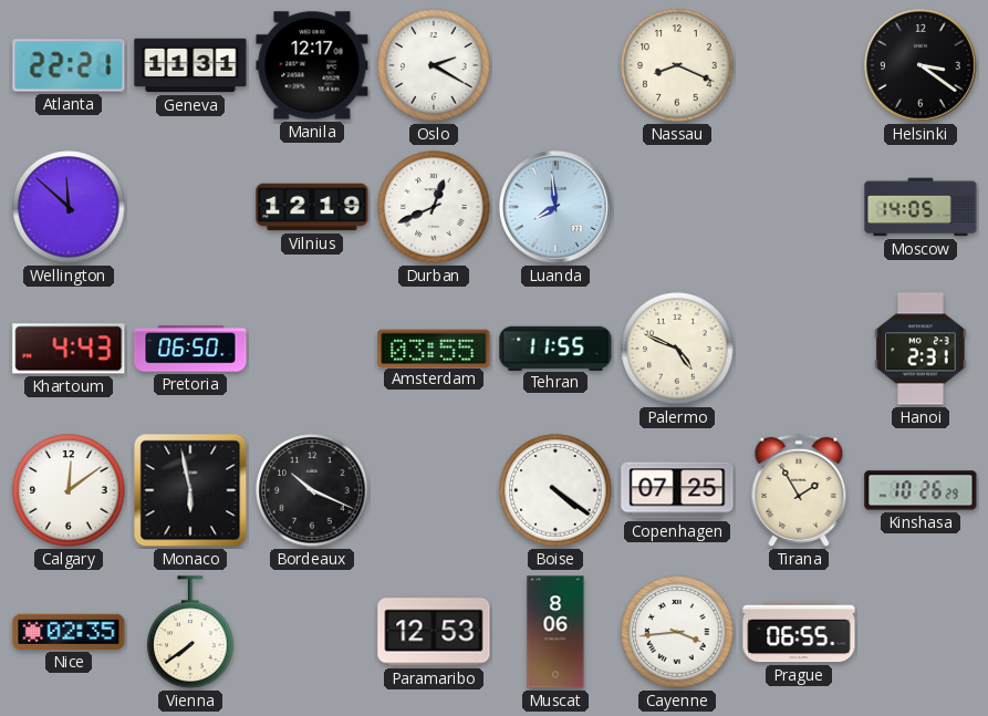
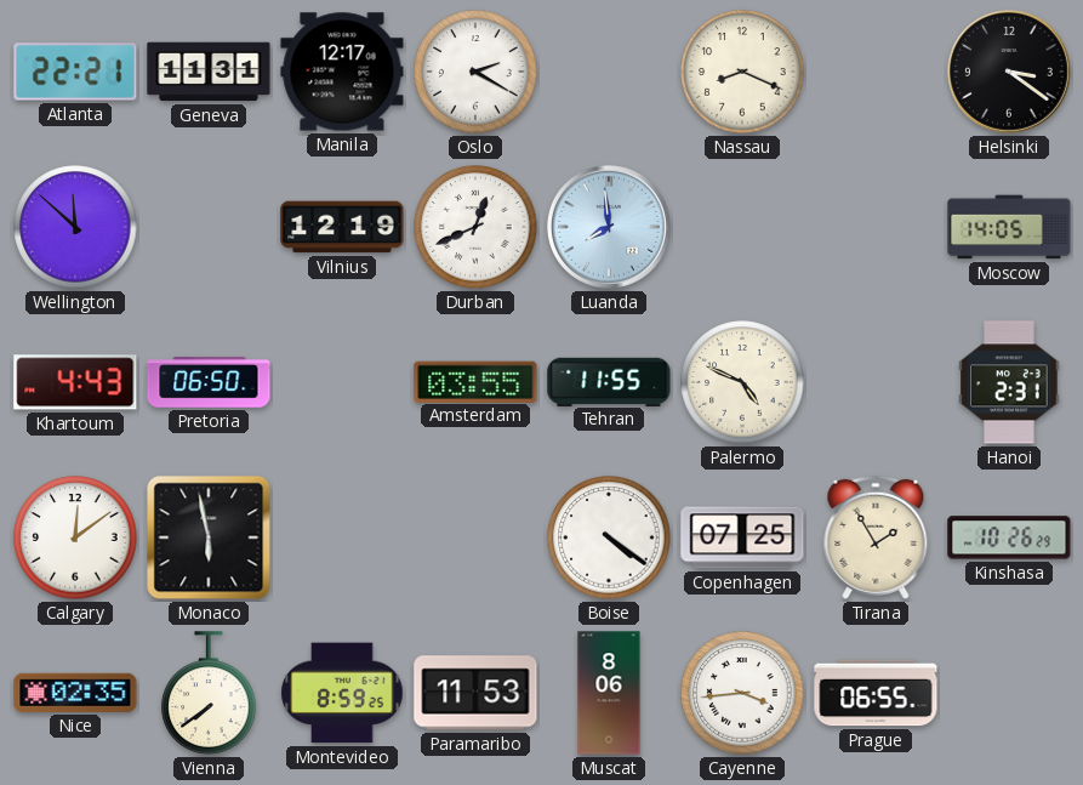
Bordeaux: 10:19 -> none (312, 490)
Montevideo: none -> 8:59 (342, 693)
Paramaribo: 12:53 -> 11:53 (475, 693)
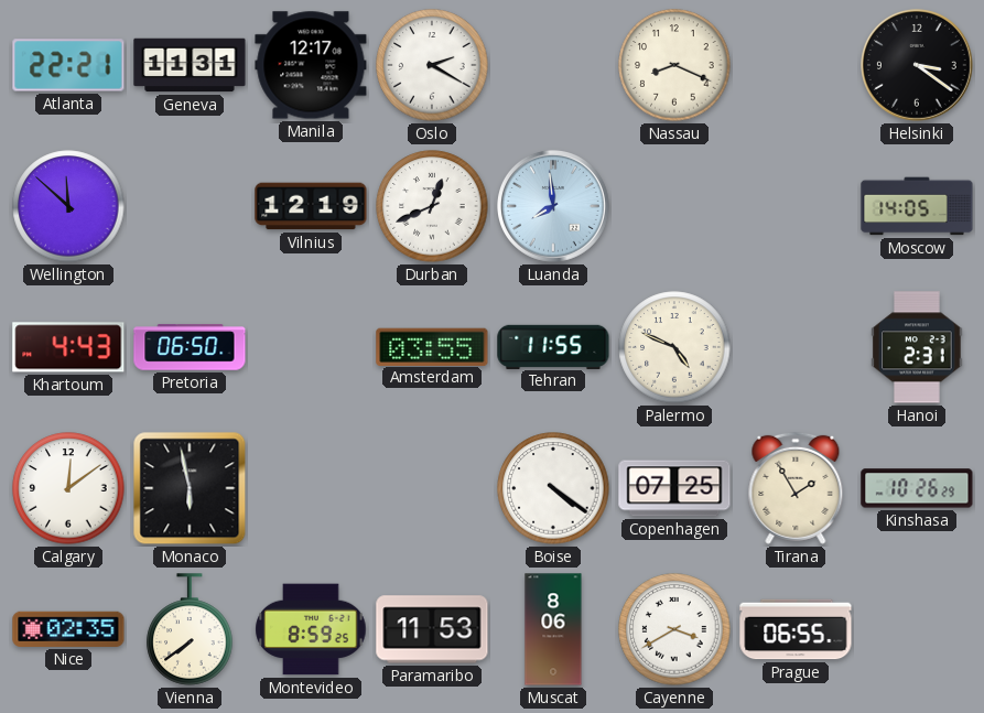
Cayenne: 3:44 -> 3:40 (674, 629)
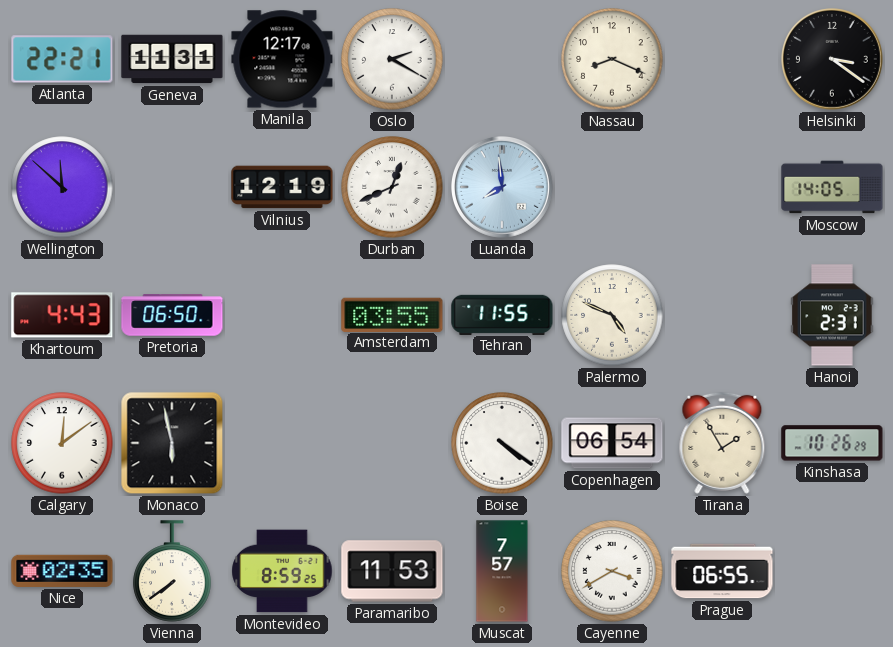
Copenhagen: 07:25 -> 06:54 (612, 443)
Muscat: 8:06 -> 7:57 (502, 571)
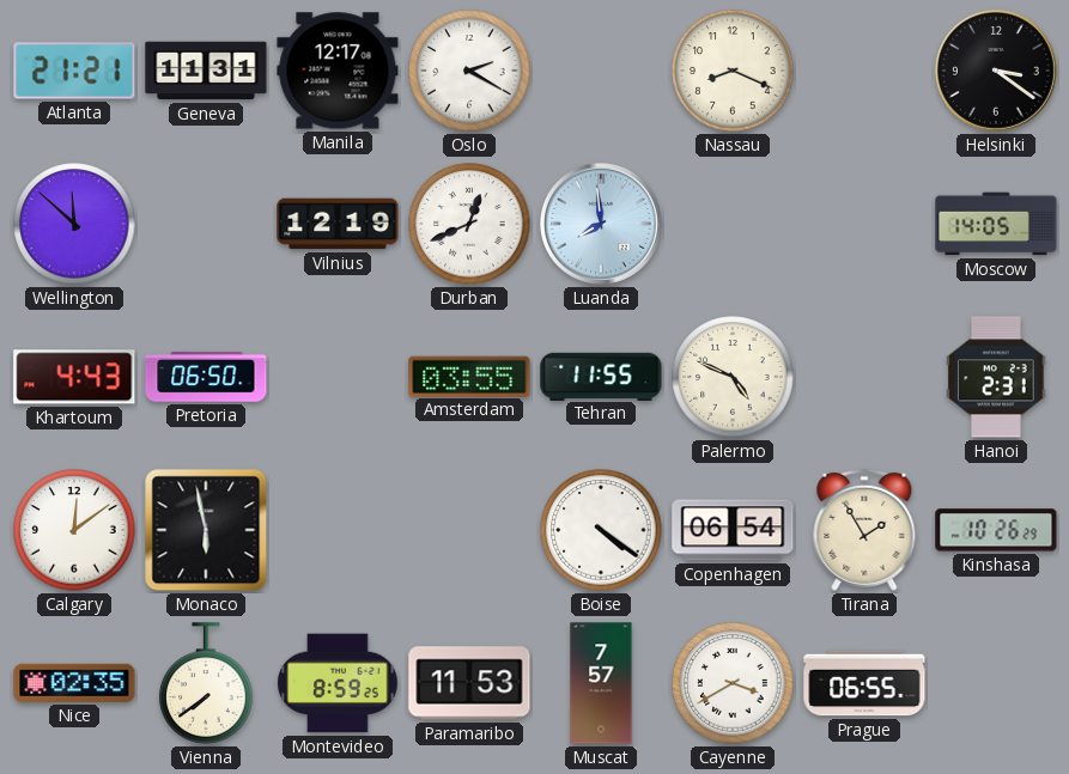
Atlanta: 22:21 -> 21:21 (74, 71)
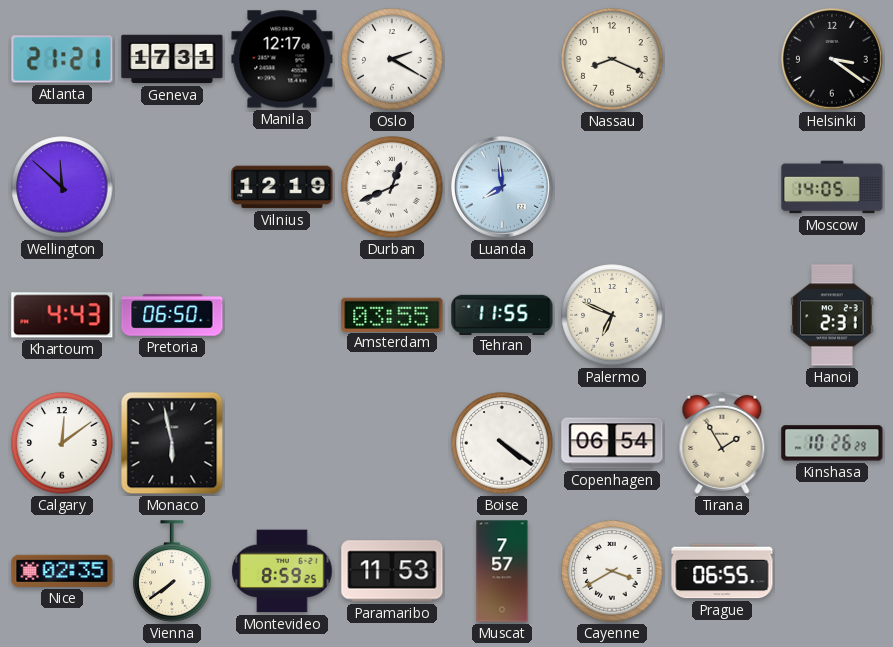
Geneva: 11:31 -> 17:31 (172, 59)
Palermo: 4:49 -> 6:49 (612, 315)
